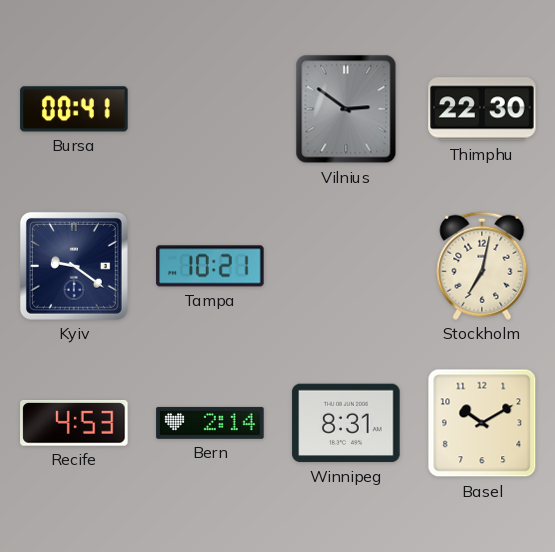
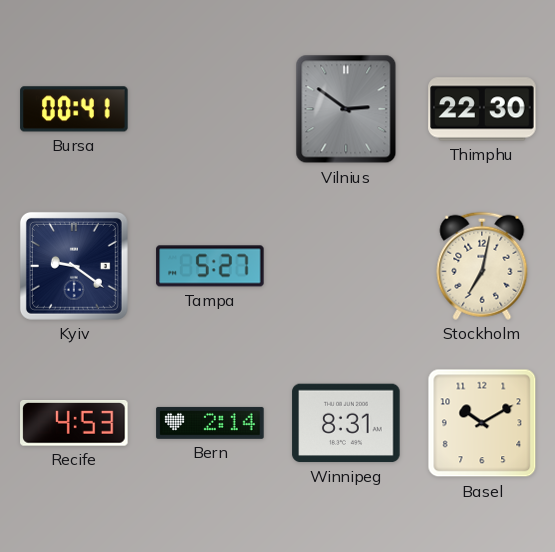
Tampa: 10:21 -> 5:27 (210, 266)
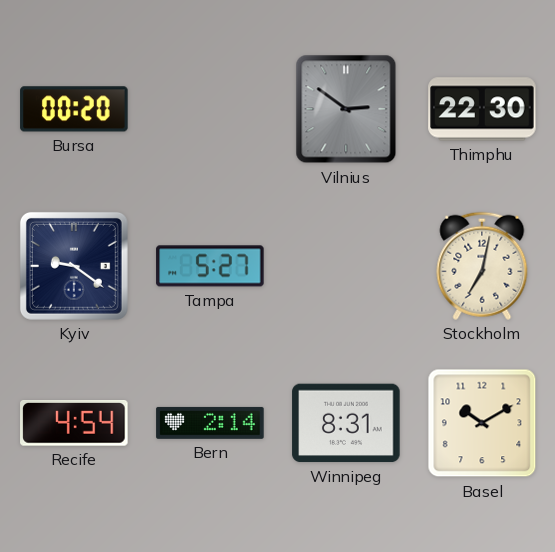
Bursa: 00:41 -> 00:20 (74, 109)
Recife: 4:53 -> 4:54 (74, 424)
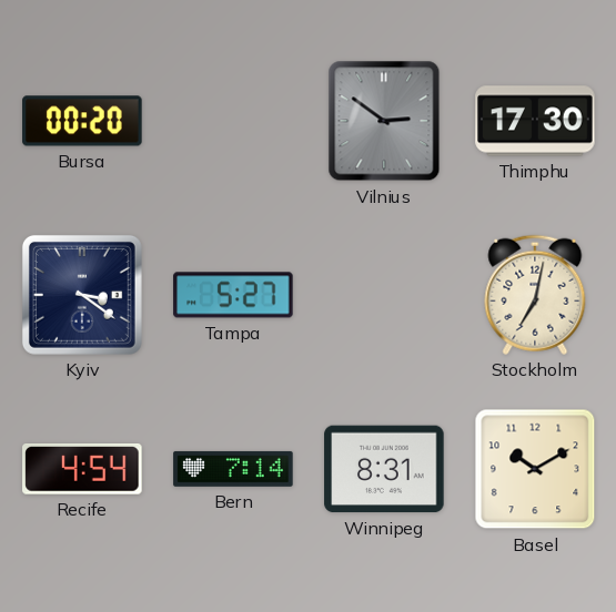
Thimphu: 22:30 -> 17:30 (535, 121)
Kyiv: 9:21 -> 3:21 (82, 295)
Bern: 2:14 -> 7:14 (233, 469)
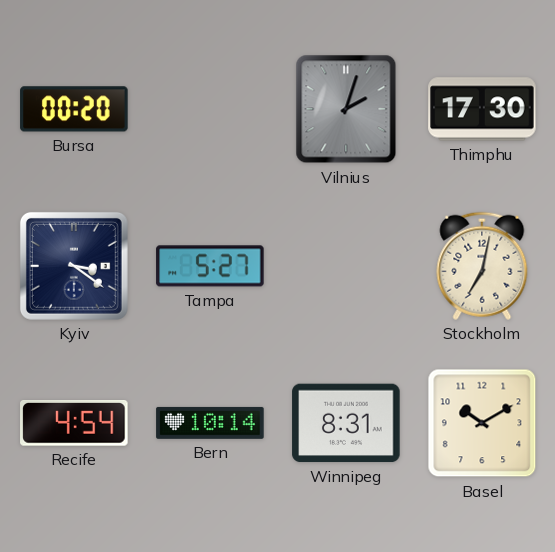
Vilnius: 2:51 -> 2:03 (346, 109)
Bern: 7:14 -> 10:14 (210, 423)
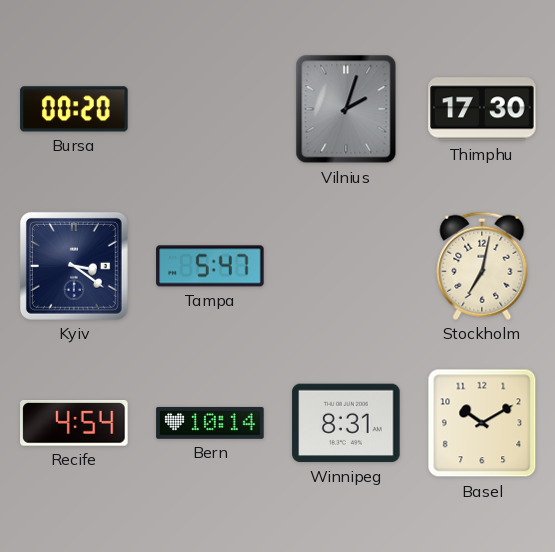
Tampa: 5:27 -> 5:47 (210, 266)
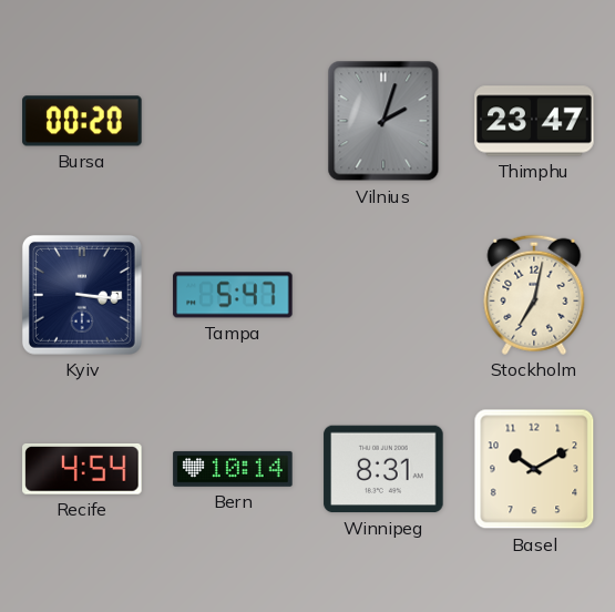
Thimphu: 17:30 -> 23:47 (534, 121)
Kyiv: 3:21 -> 3:16 (82, 295)
